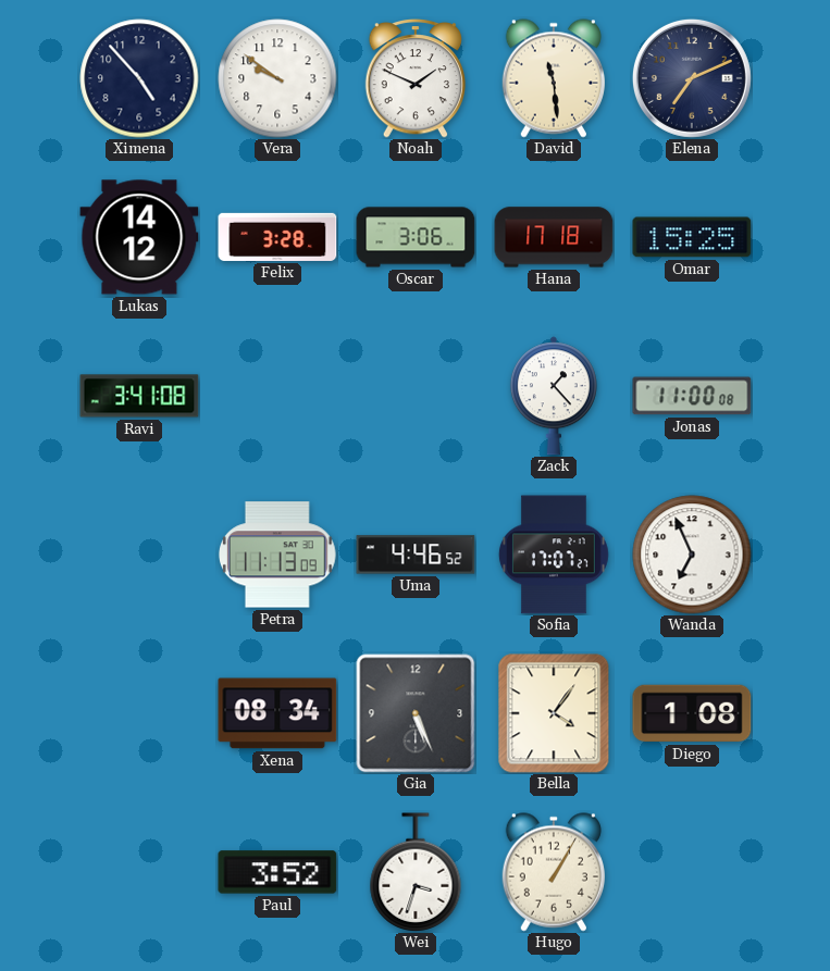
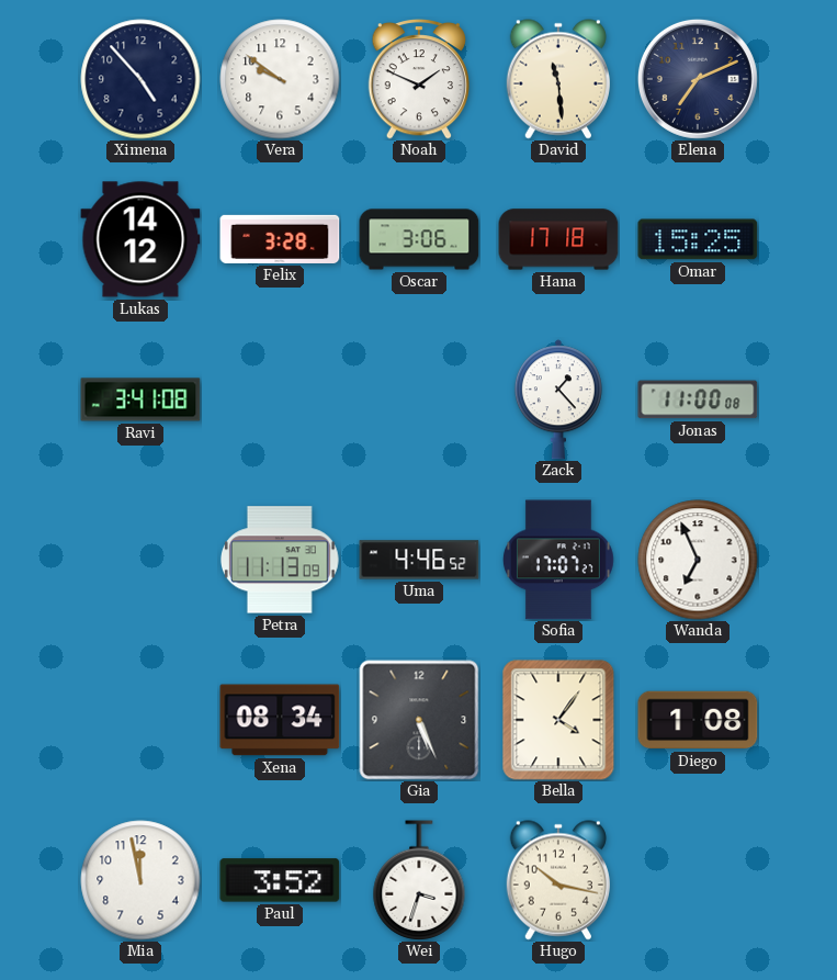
Mia: none -> 11:58 (140, 880)
Hugo: 1:05 -> 10:17 (558, 880)
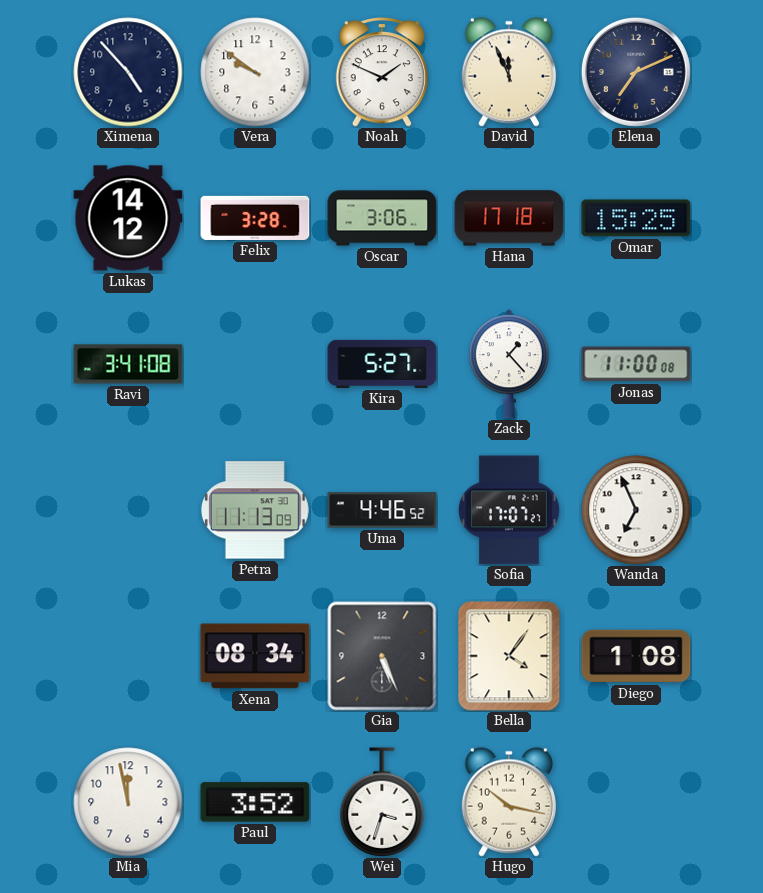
David: 11:29 -> 11:56 (509, 72)
Kira: none -> 5:27 (382, 364)
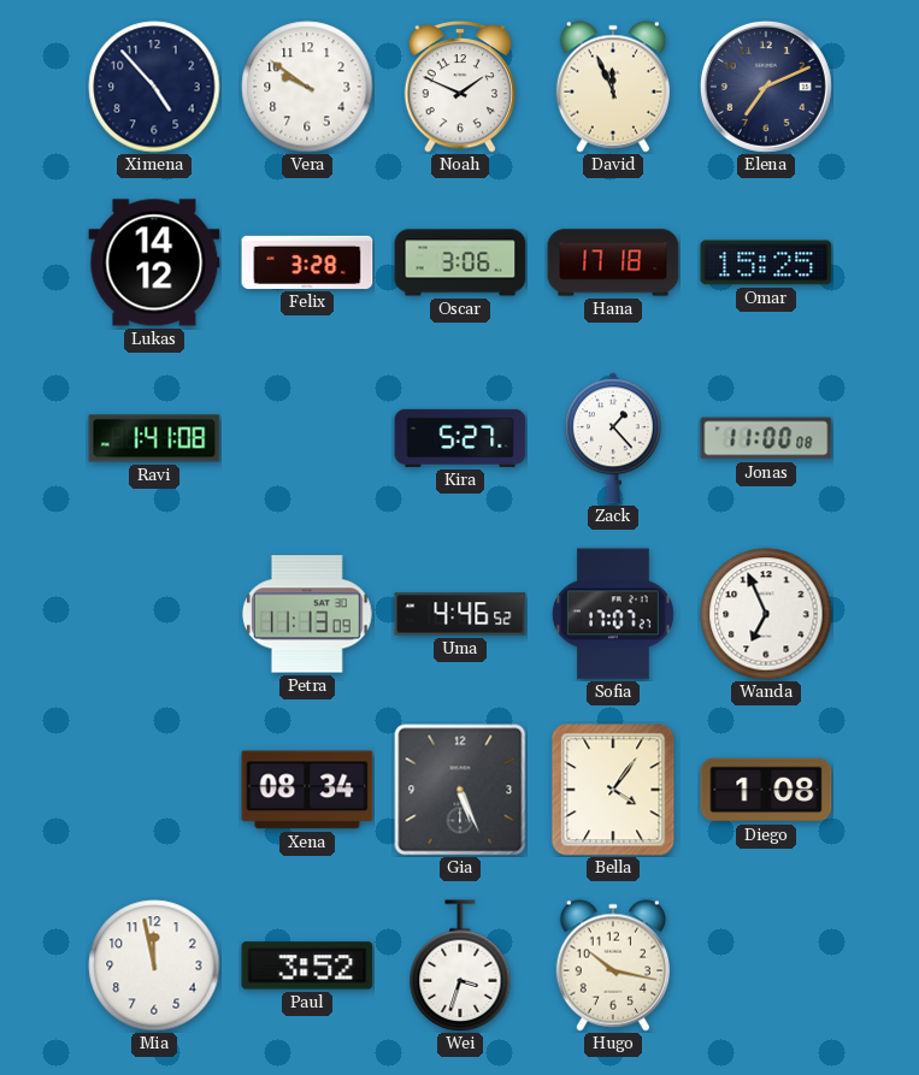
Ravi: 3:41 -> 1:41 (154, 438)
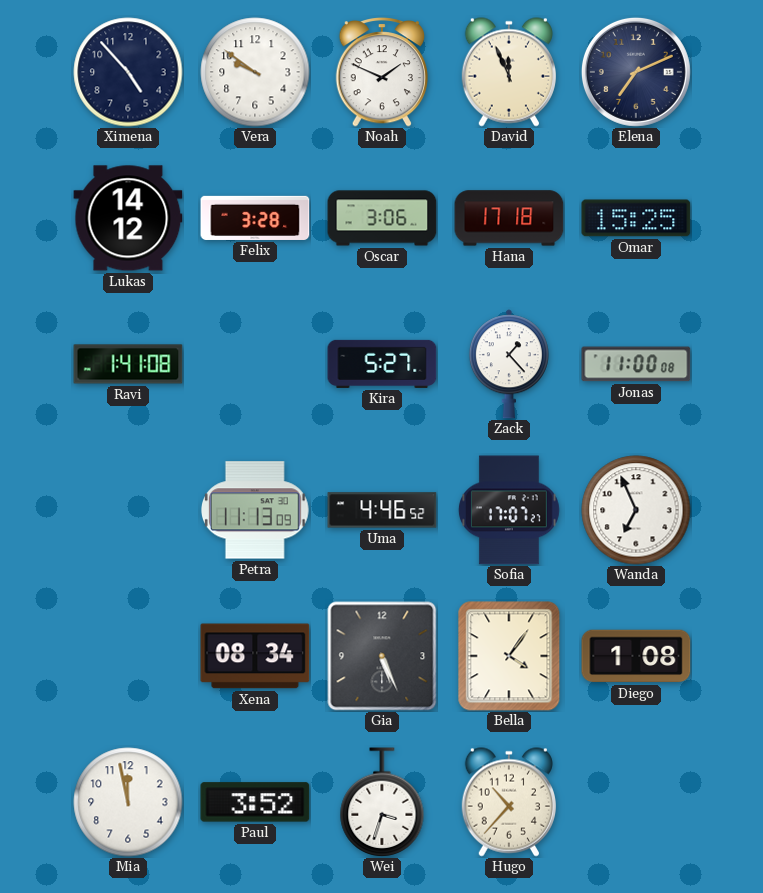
Hugo: 10:17 -> 10:37 (509, 802)
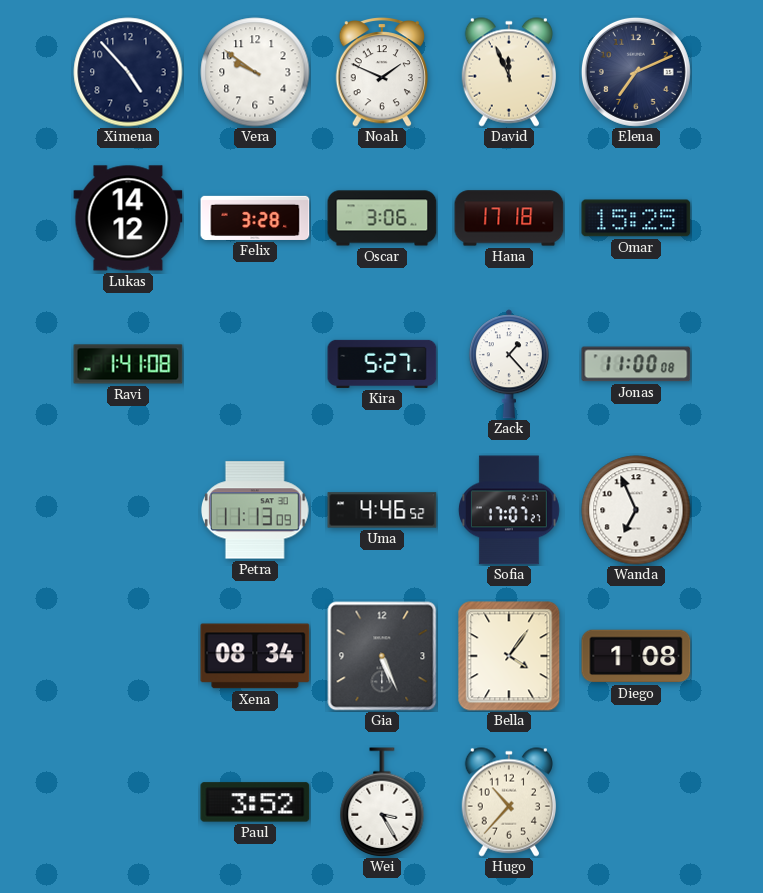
Mia: 11:58 -> none (128, 802)
Wei: 3:33 -> 3:25 (382, 802)
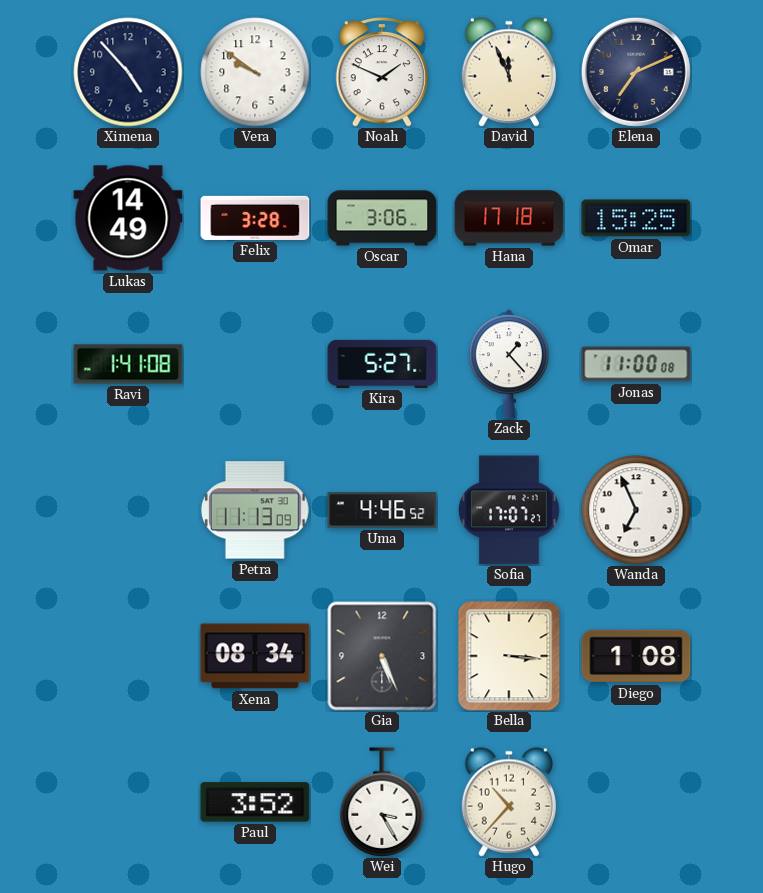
Lukas: 14:12 -> 14:49 (128, 218)
Bella: 4:06 -> 3:16 (509, 656)
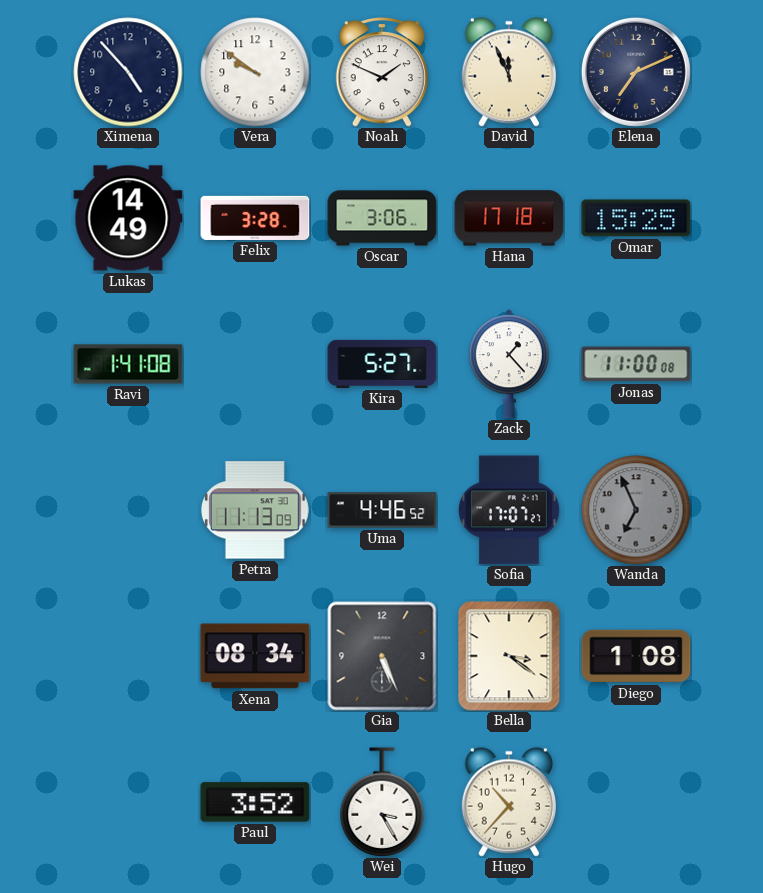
Wanda dial: white -> grey (636, 510)
Bella: 3:16 -> 3:21 (509, 656)
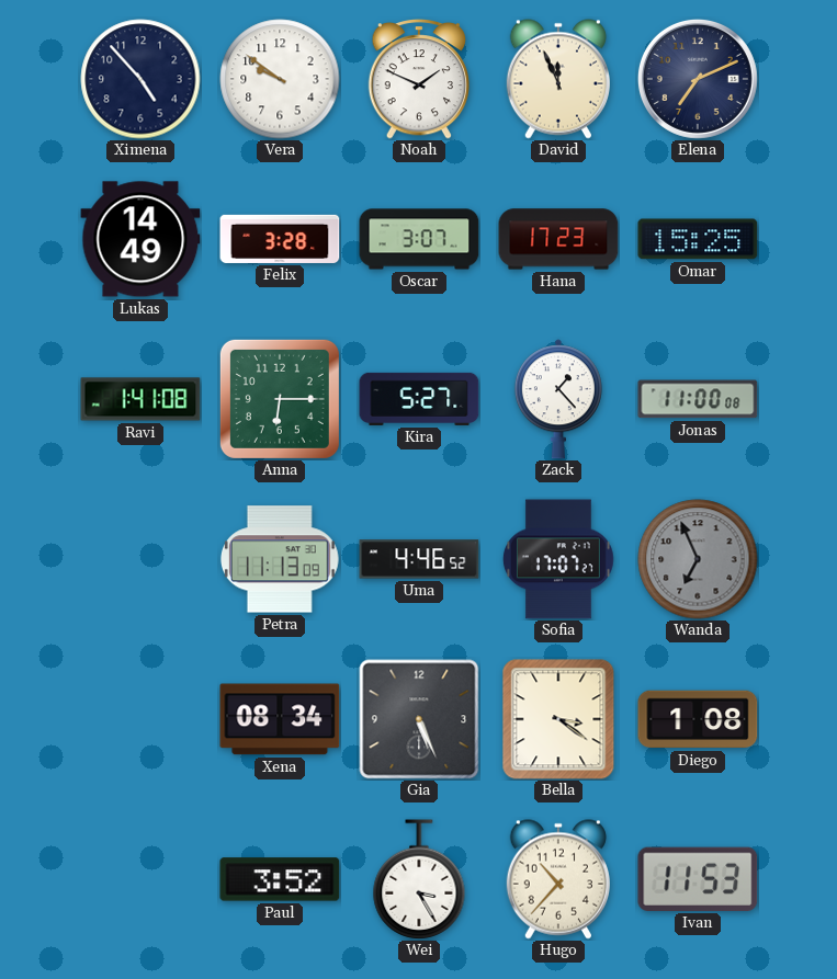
Oscar: 3:06 -> 3:07 (419, 239)
Hana: 17:18 -> 17:23 (558, 239)
Anna: none -> 6:15 (280, 399)
Ivan: none -> 11:53 (698, 879)
